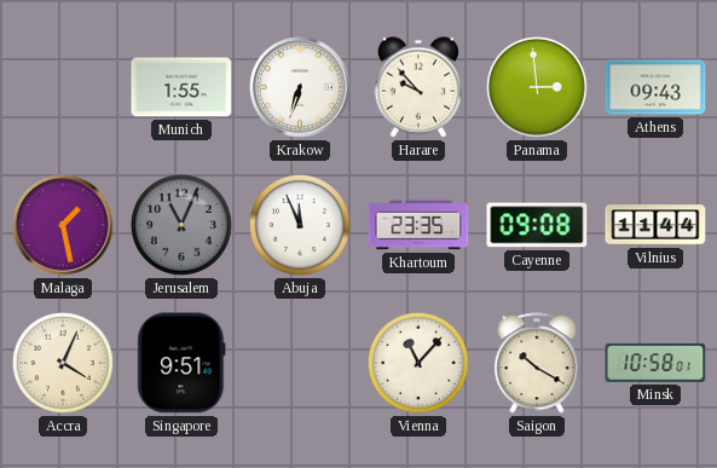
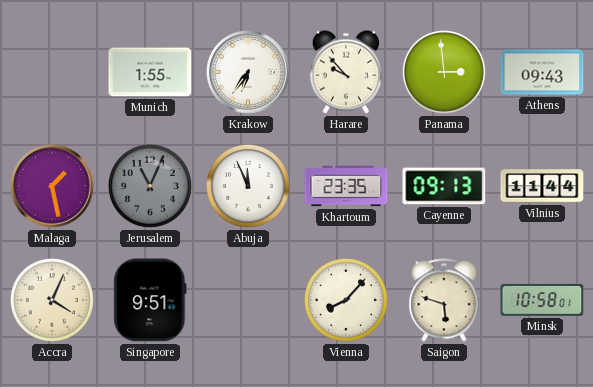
Krakow: 6:33 -> 6:36 (248, 72)
Cayenne: 09:08 -> 09:13 (444, 186)
Vienna: 11:07 -> 8:07 (346, 300)
Saigon: 10:20 -> 5:48 (444, 300)
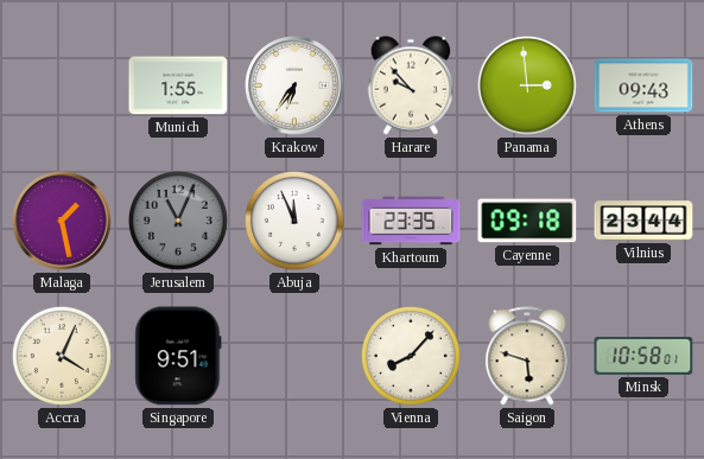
Cayenne: 09:13 -> 09:18 (527, 221)
Vilnius: 11:44 -> 23:44 (643, 221)
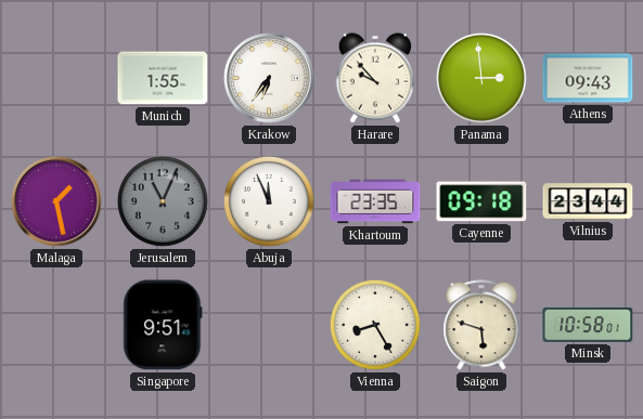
Accra: 4:04 -> none (62, 356)
Vienna: 8:07 -> 8:25 (375, 325)
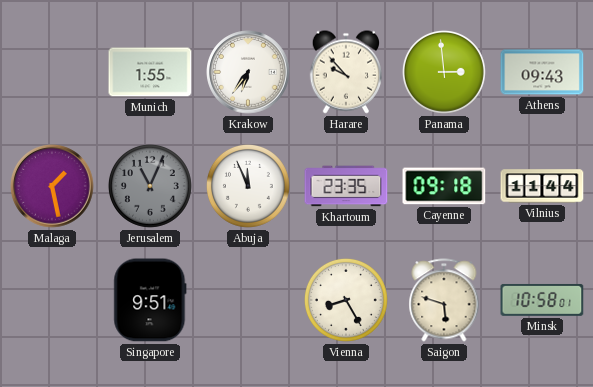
Vilnius: 23:44 -> 11:44 (542, 186)
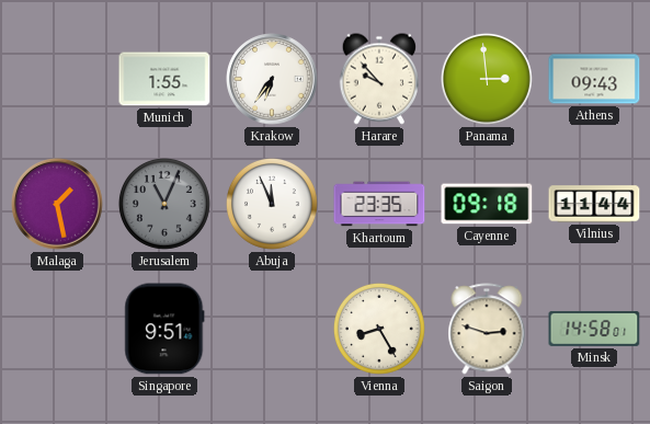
Saigon: 5:48 -> 2:48 (487, 329)
Minsk: 10:58 -> 14:58 (594, 329)
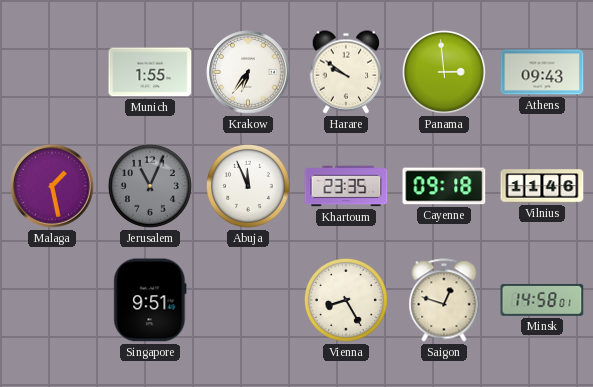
Harare: 9:53 -> 9:51 (345, 72)
Vilnius: 11:44 -> 11:46 (542, 186)
Saigon: 2:48 -> 12:48 (444, 300)
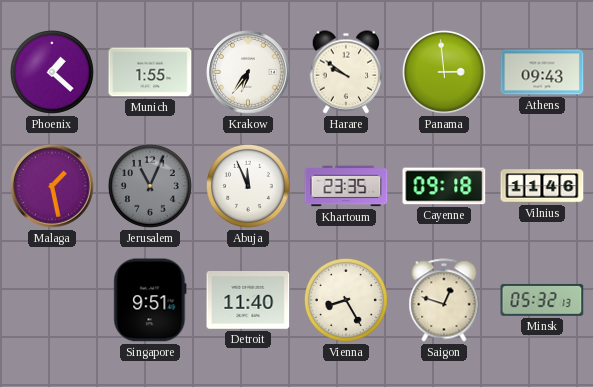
Phoenix: none -> 1:22 (52, 72)
Detroit: none -> 11:40 (248, 300)
Minsk: 14:58 -> 05:32 (542, 300)
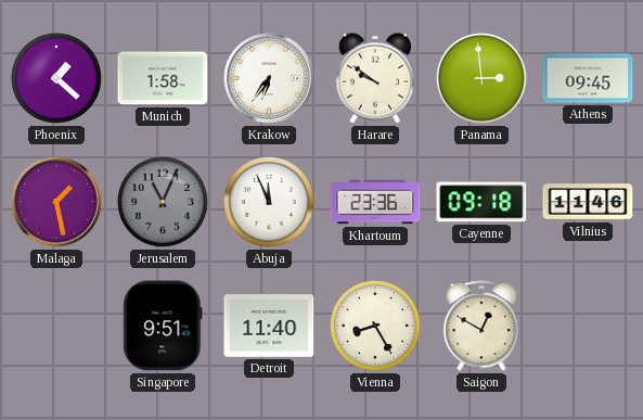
Munich: 1:55 -> 1:58 (163, 78)
Athens: 09:43 -> 09:45 (588, 78)
Khartoum: 23:35 -> 23:36 (375, 202)
Saigon: 12:48 -> 12:50 (481, 326)
Minsk: 05:32 -> none (542, 300)
